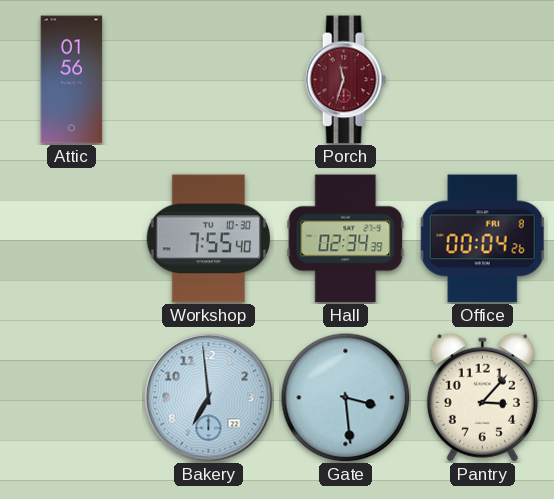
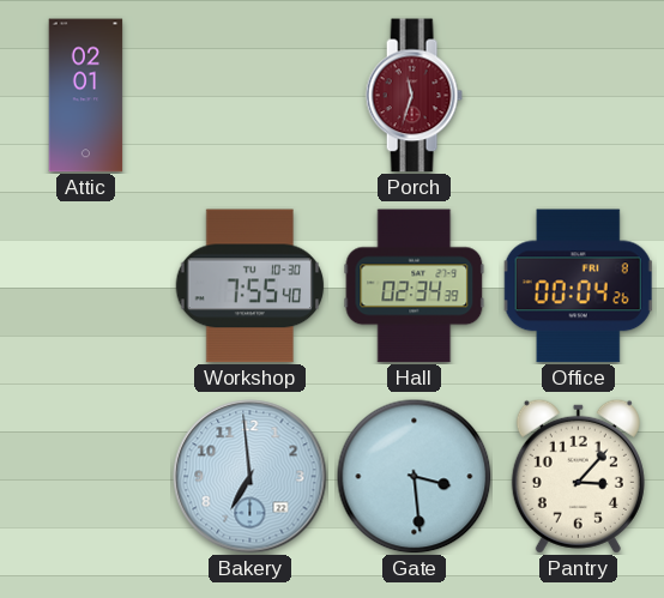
Attic: 01:56 -> 02:01 (86, 96)
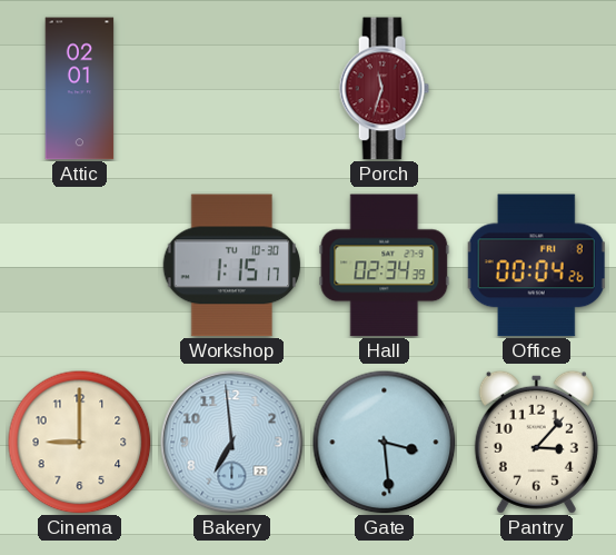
Workshop: 7:55 -> 1:15 (232, 266)
Cinema: none -> 9:00 (79, 442)
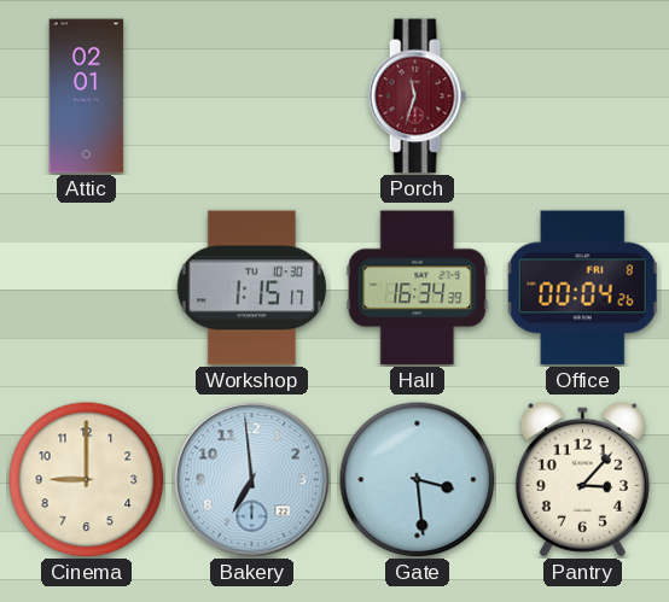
Hall: 02:34 -> 16:34 (418, 288)
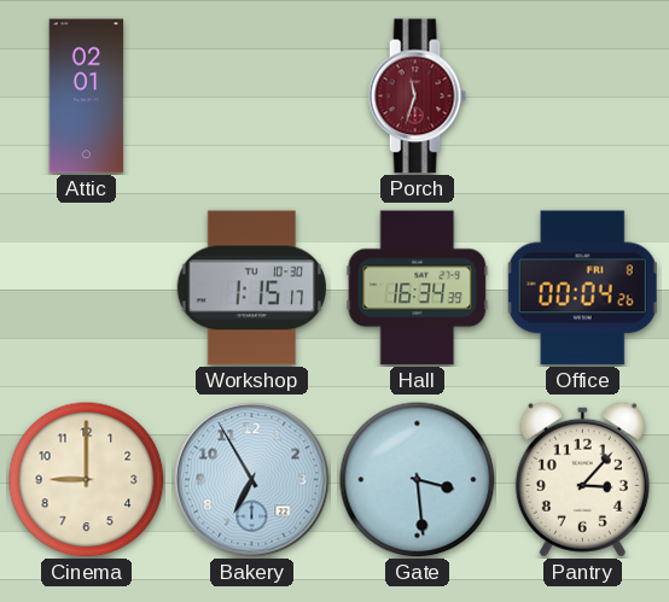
Bakery: 6:59 -> 6:55 (252, 480)
